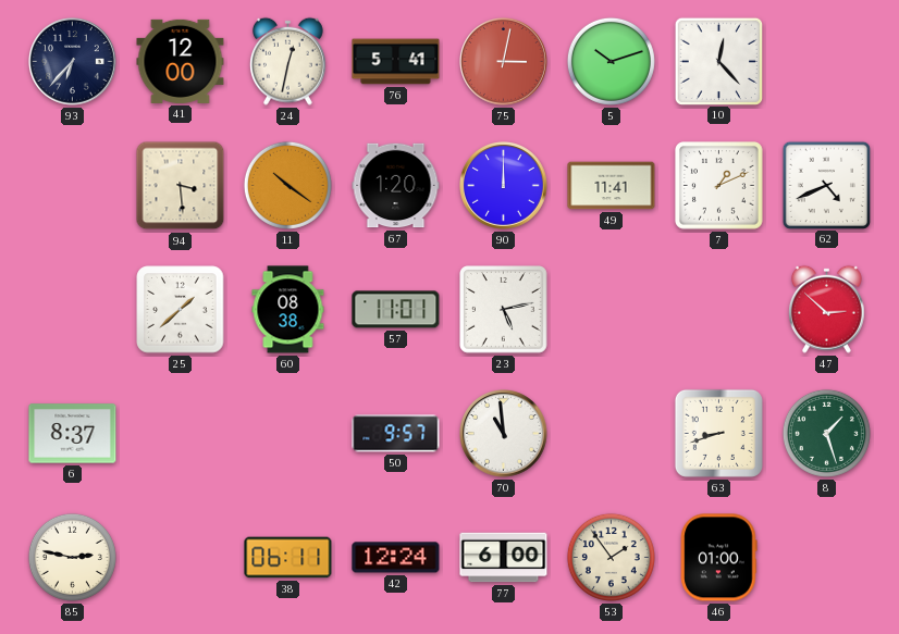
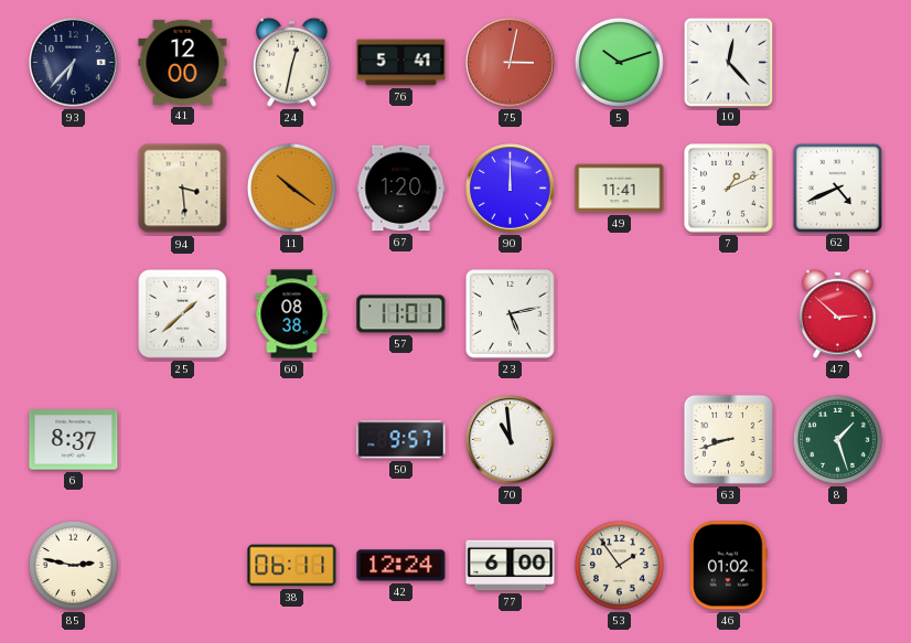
46: 01:00 -> 01:02 (729, 566)
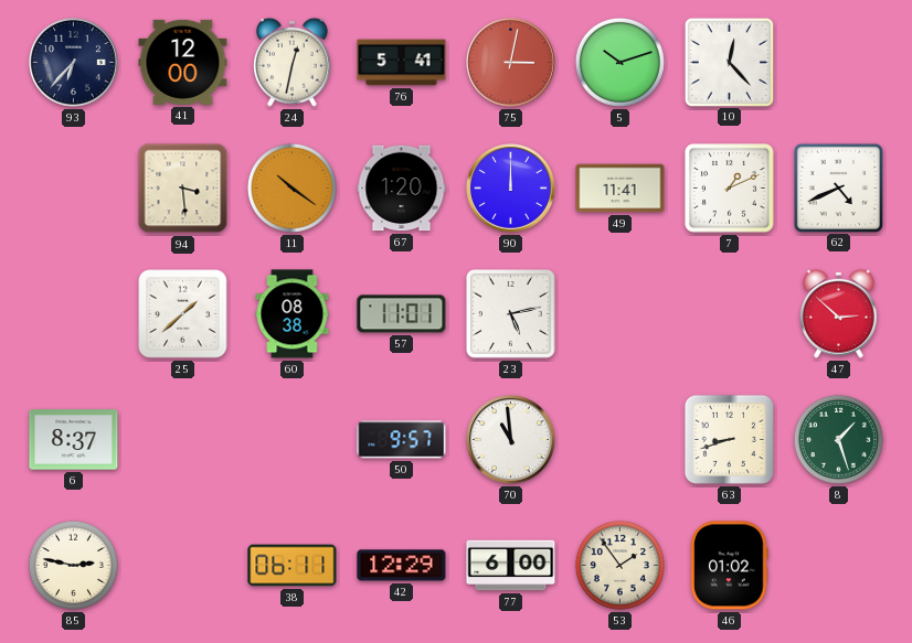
42: 12:24 -> 12:29 (402, 566)
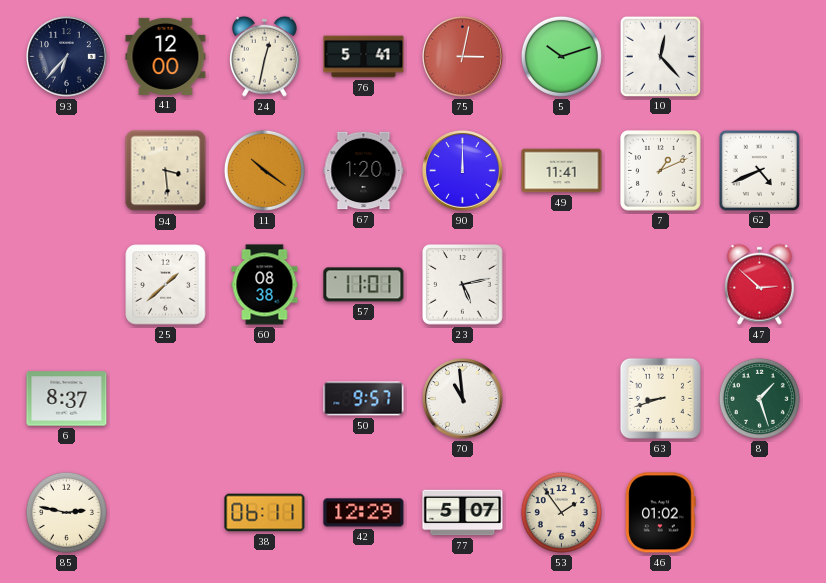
77: 6:00 -> 5:07 (463, 513)
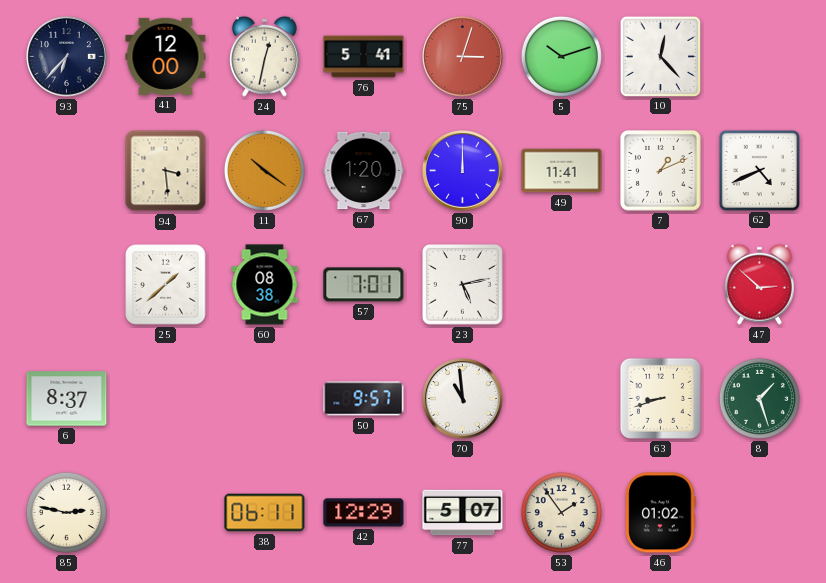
75: 3:02 -> 3:03 (463, 57)
57: 11:01 -> 7:01 (364, 285)
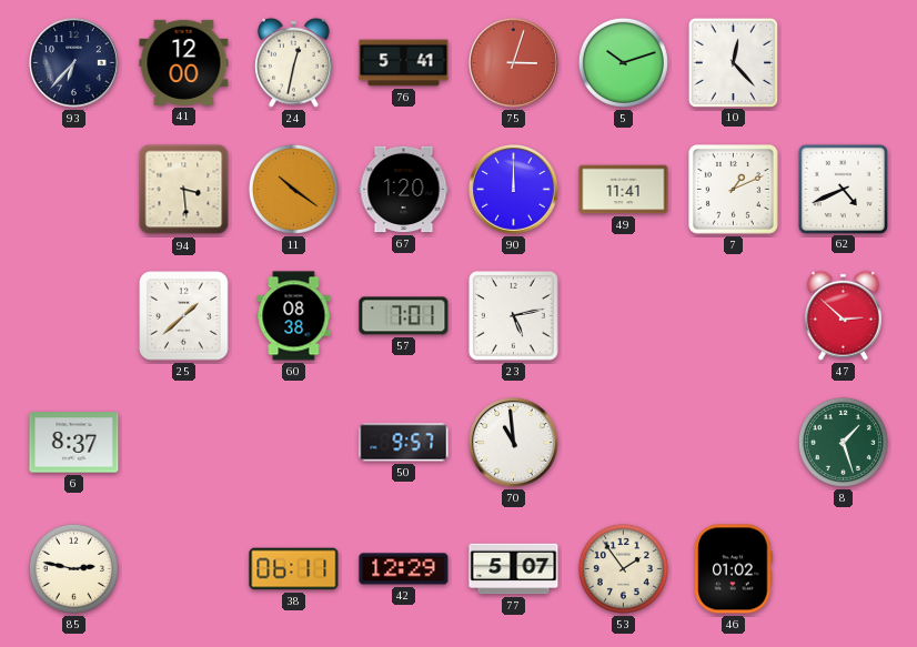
63: 8:42 -> none (660, 398)
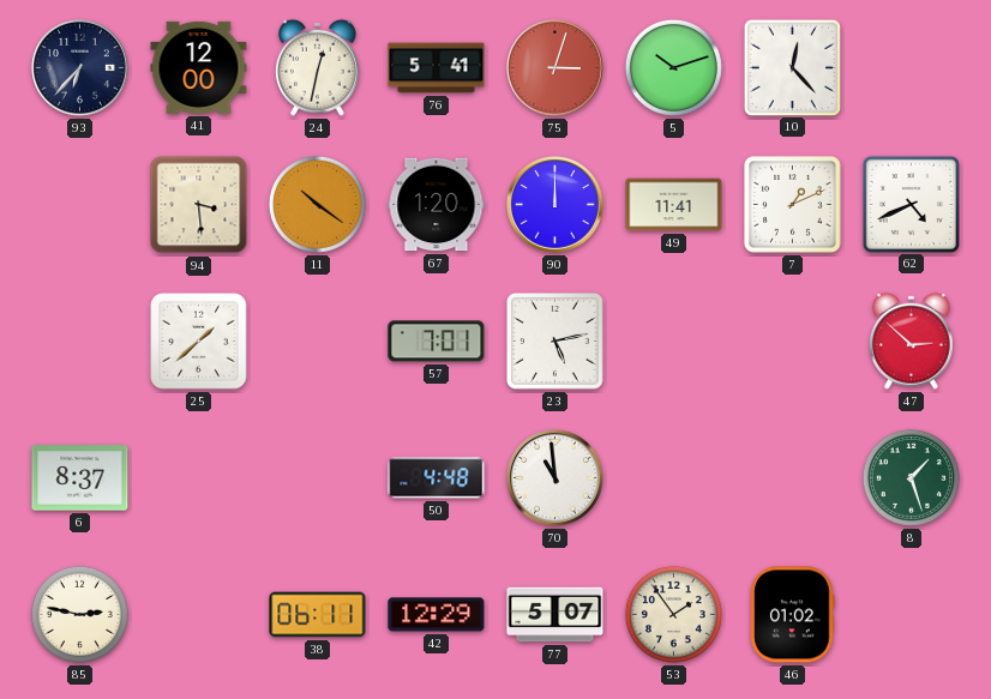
60: 08:38 -> none (294, 316)
50: 9:57 -> 4:48 (437, 478)
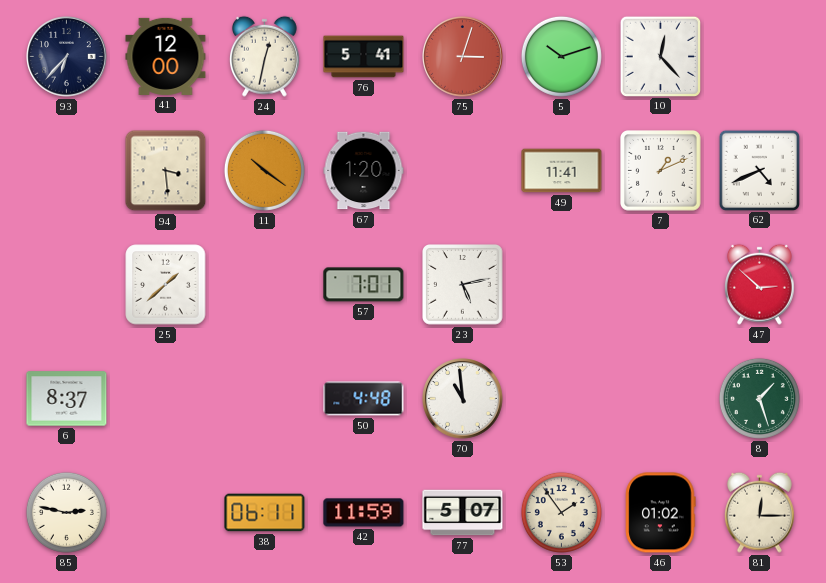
90: 12:00 -> none (555, 205)
42: 12:29 -> 11:59 (364, 513)
81: none -> 12:15 (759, 512)
